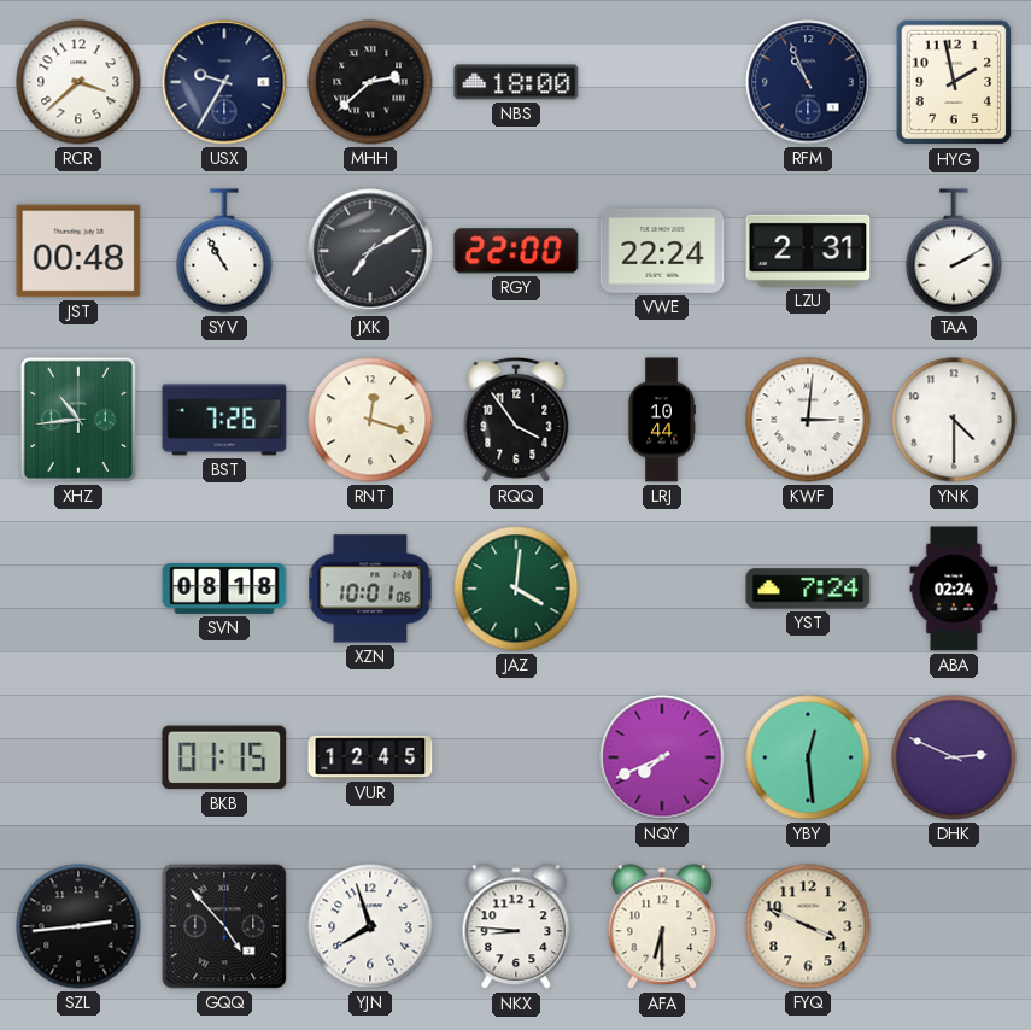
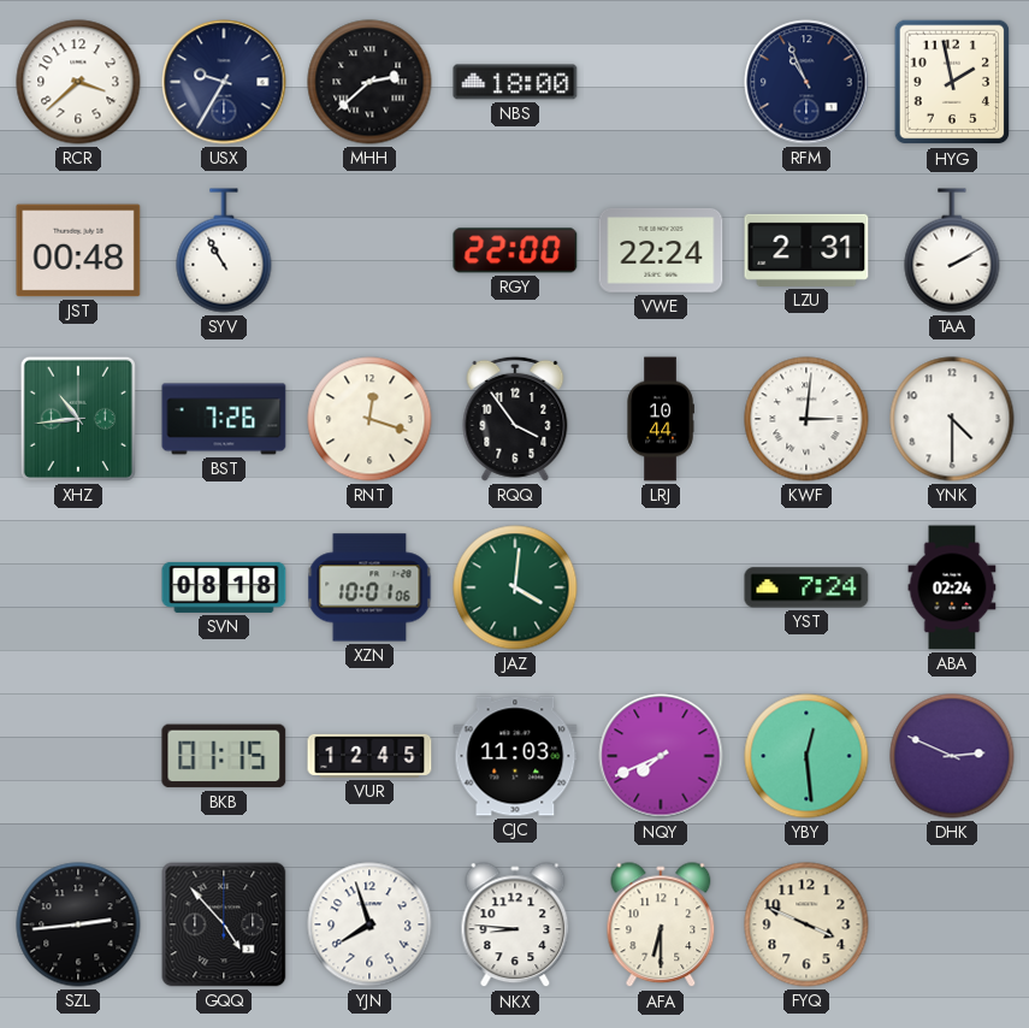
JXK: 7:10 -> none (370, 251)
CJC: none -> 11:03 (515, 756)
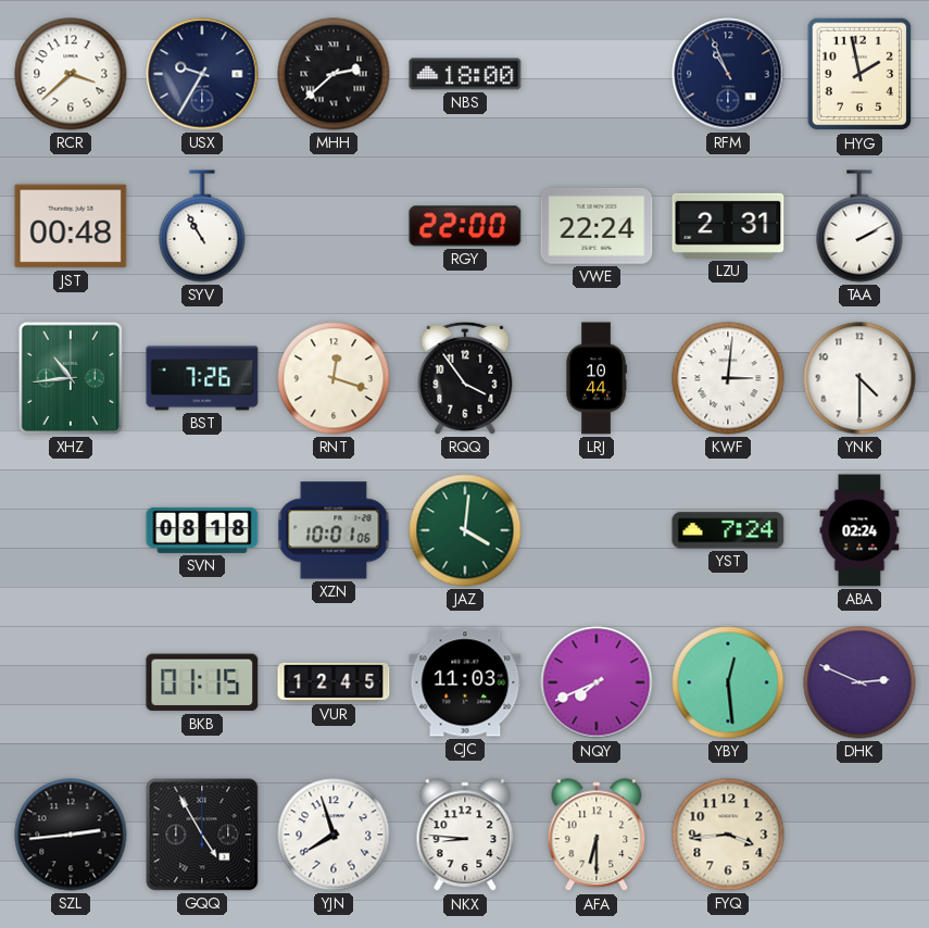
GQQ: 4:53 -> 4:55 (202, 835)
FYQ: 3:49 -> 3:44 (728, 835)
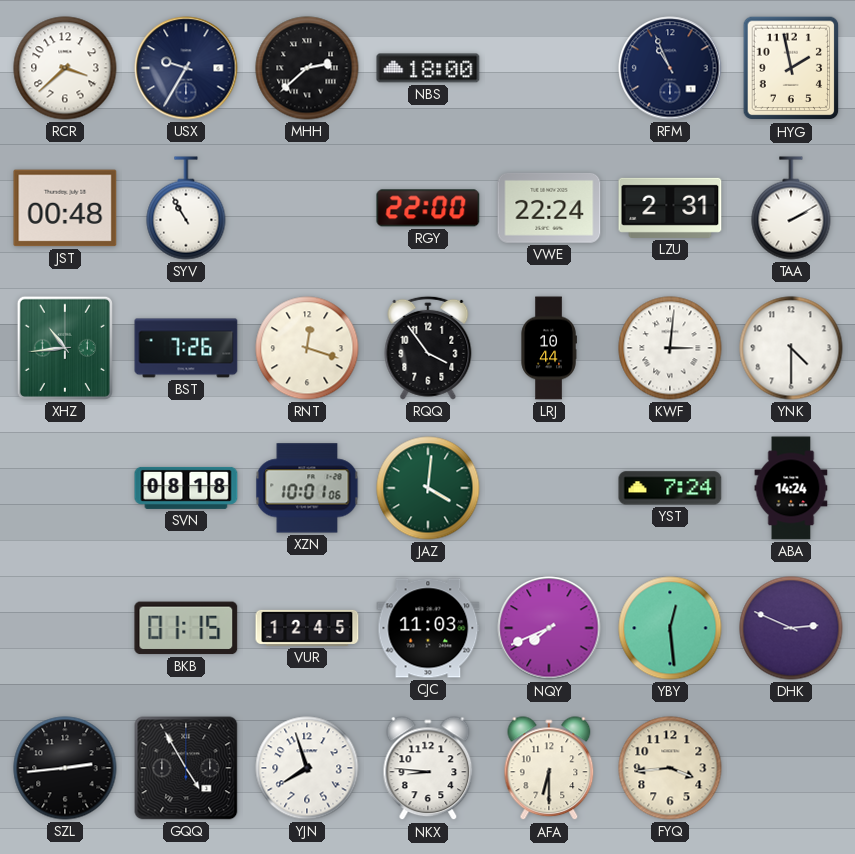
ABA: 02:24 -> 14:24 (791, 488)
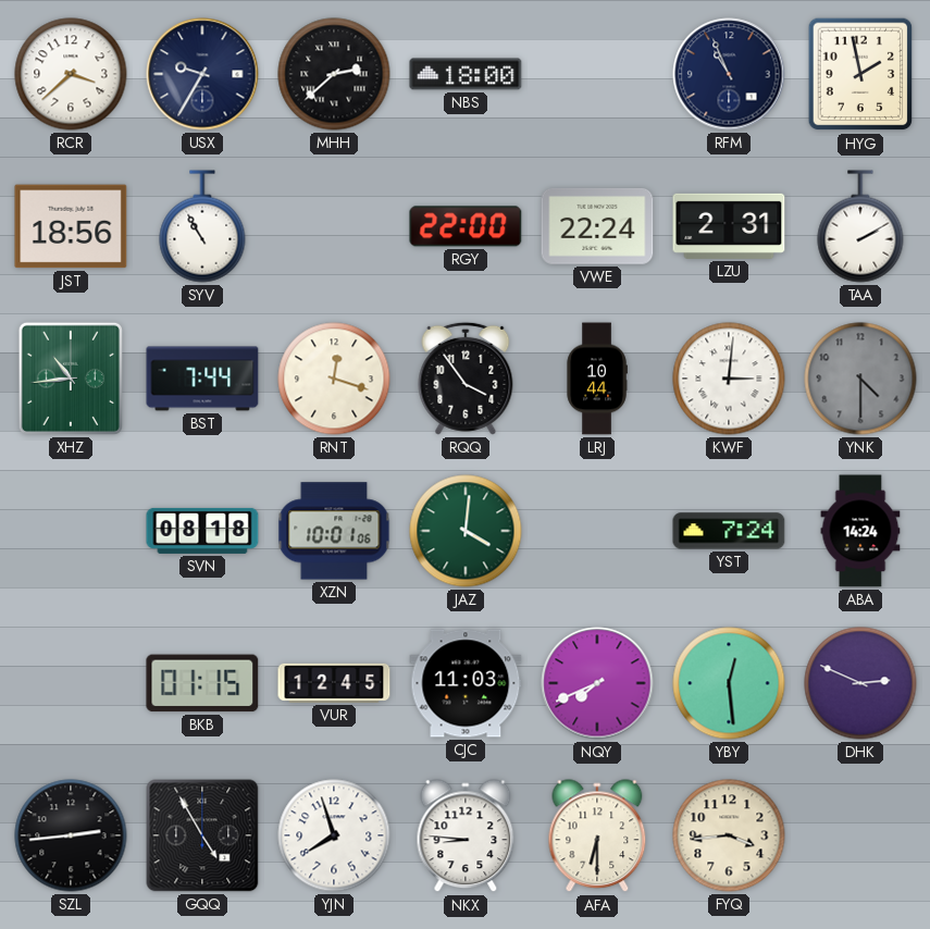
JST: 00:48 -> 18:56 (71, 226)
BST: 7:26 -> 7:44 (202, 379)
YNK dial: white -> grey (860, 379)
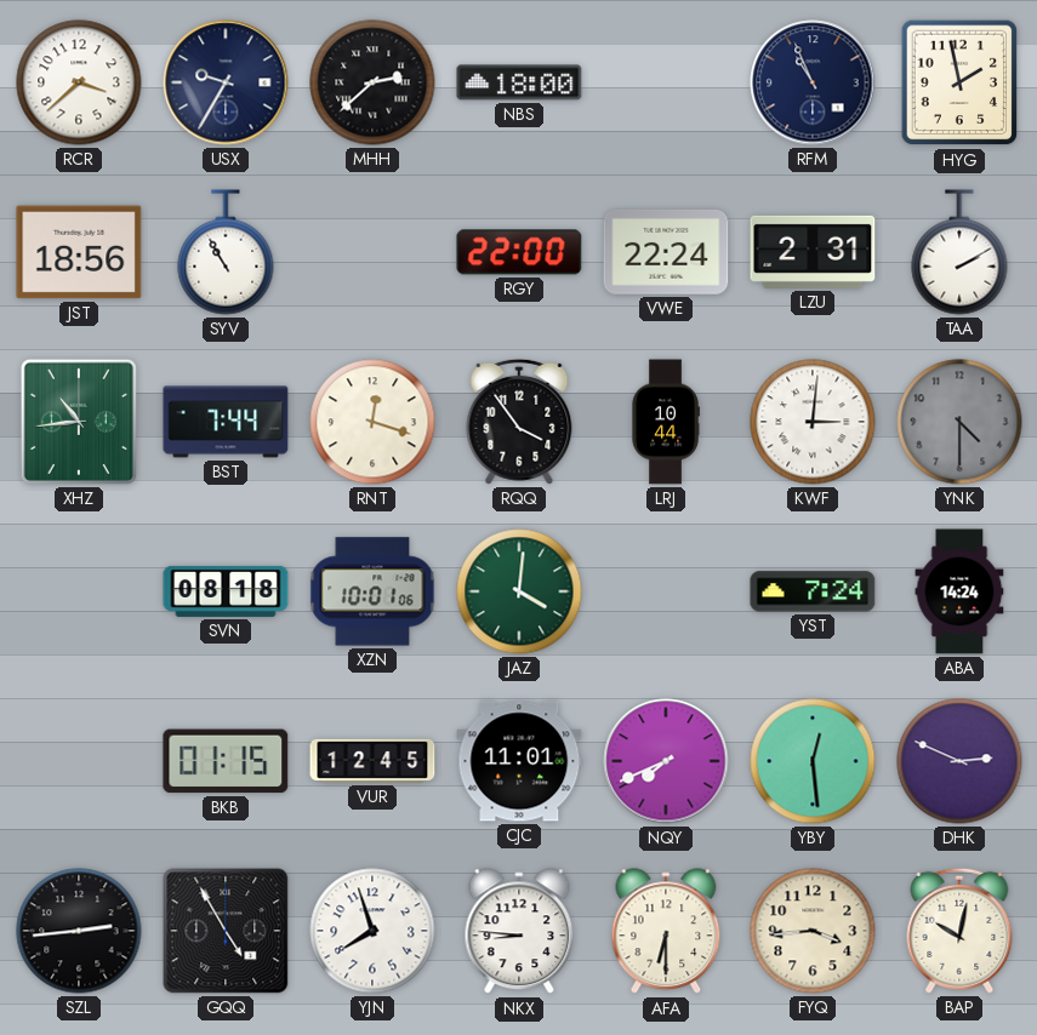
CJC: 11:03 -> 11:01 (519, 761)
BAP: none -> 10:02 (959, 931)
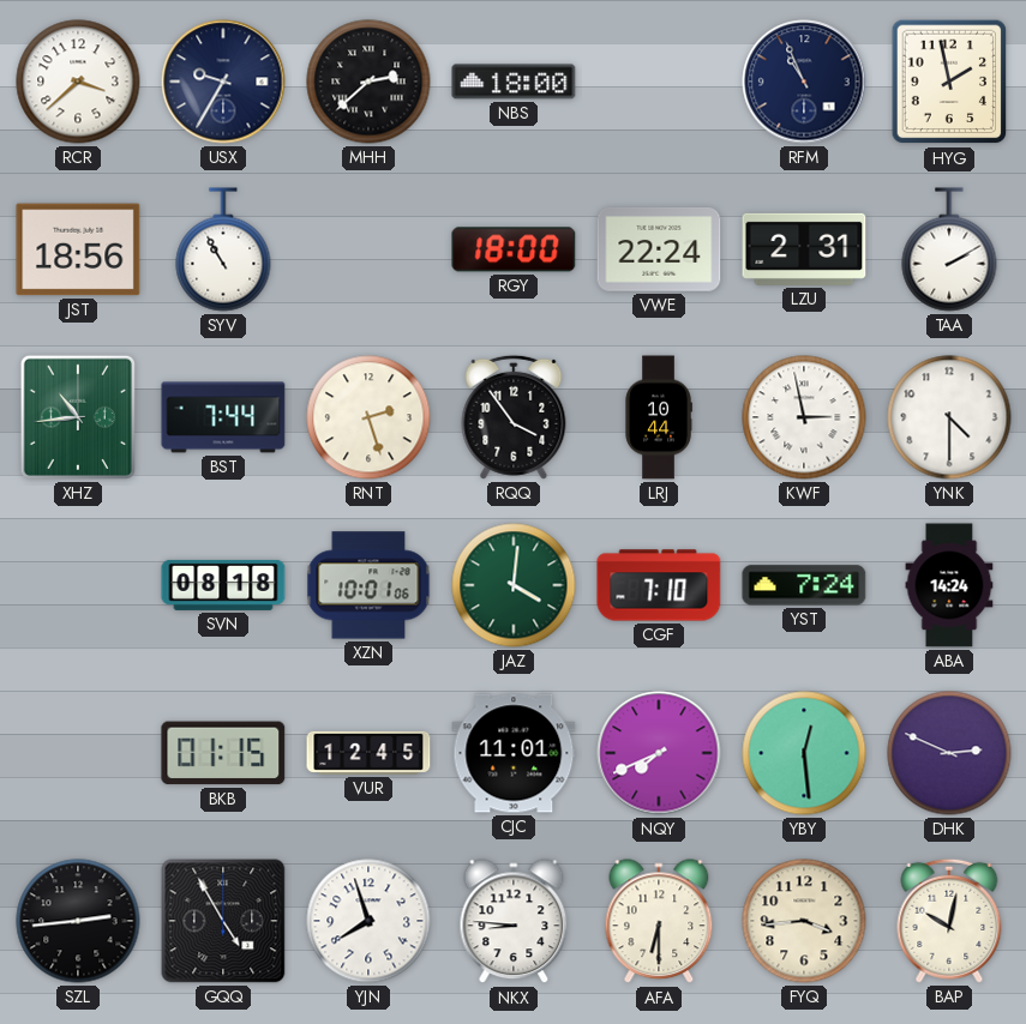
RGY: 22:00 -> 18:00 (514, 249)
RNT: 12:18 -> 2:27 (368, 417)
KWF: 3:01 -> 2:58 (804, 417)
YNK dial: grey -> white (949, 417)
CGF: none -> 7:10 (659, 585)
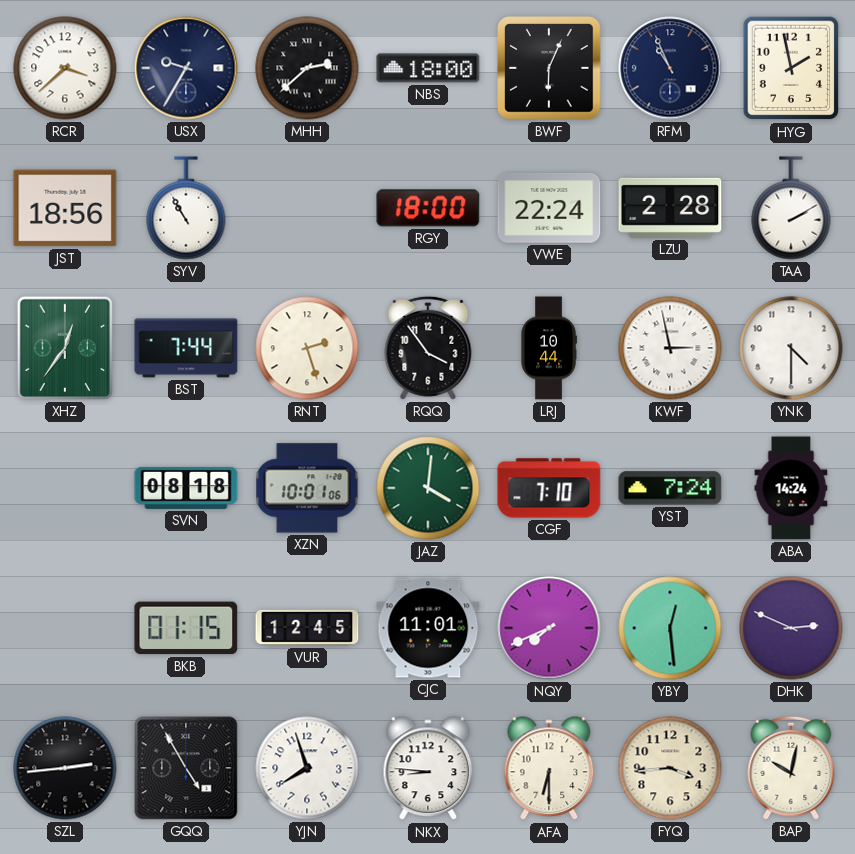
BWF: none -> 6:04 (549, 68)
LZU: 2:31 -> 2:28 (670, 208)
XHZ: 10:44 -> 12:36 (65, 348)
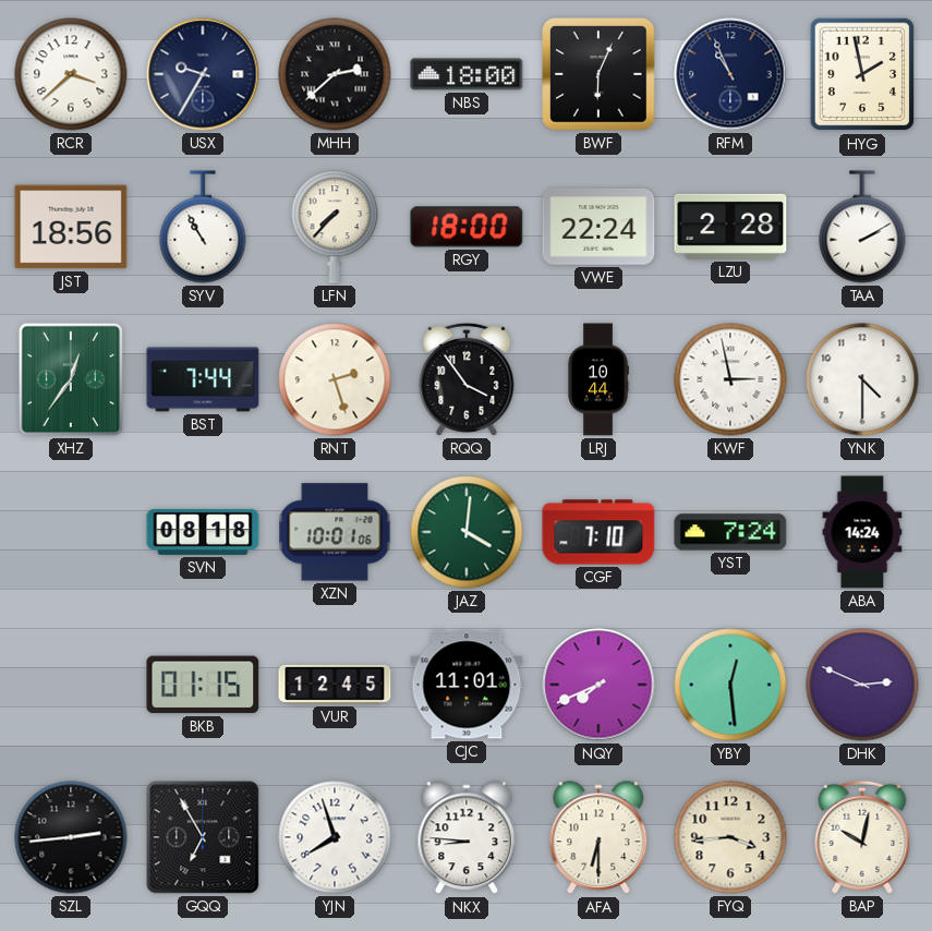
LFN: none -> 7:37 (335, 227)
GQQ: 4:55 -> 6:55 (203, 837)
